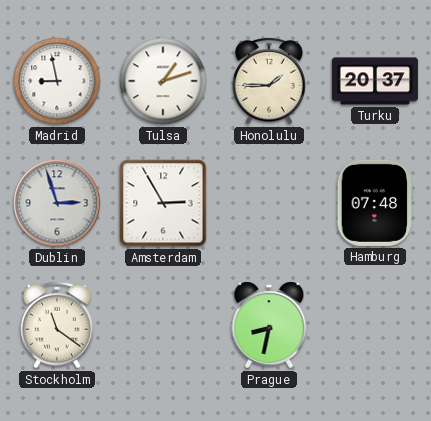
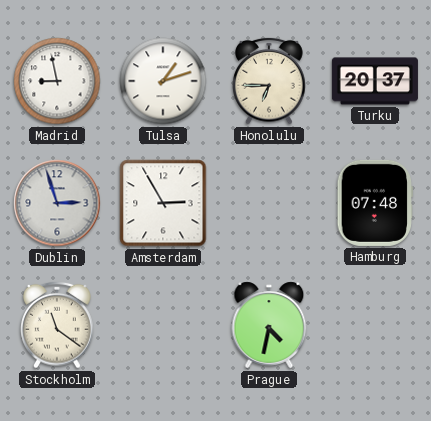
Honolulu: 1:45 -> 6:45 (269, 81)
Prague: 8:32 -> 4:32 (269, 325)
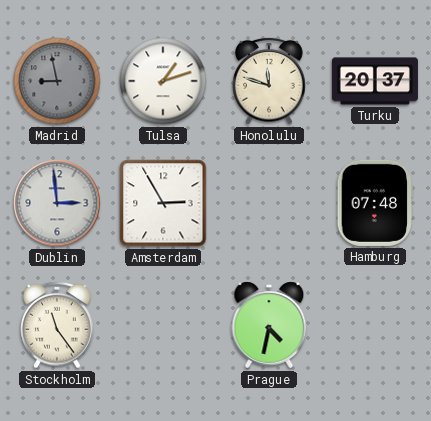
Madrid dial: white -> grey (57, 81)
Honolulu: 6:45 -> 11:48 (269, 81)
Dublin: 2:57 -> 2:59 (57, 203)
Stockholm: 11:21 -> 11:24 (57, 325)
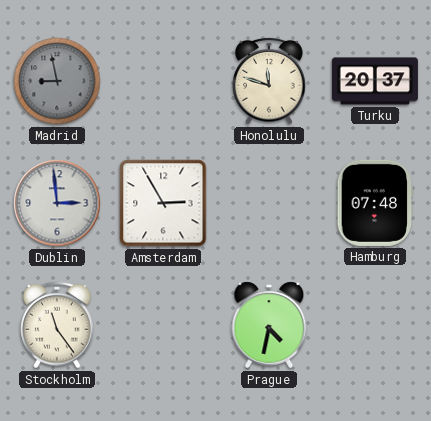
Tulsa: 1:12 -> none (163, 81)
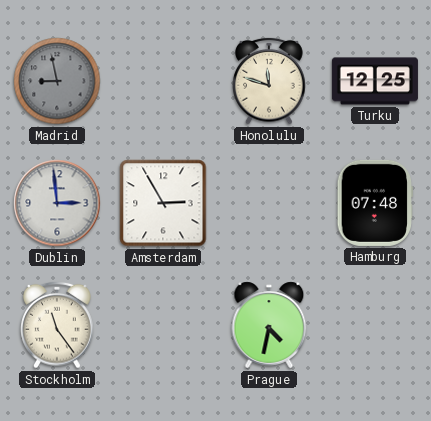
Turku: 20:37 -> 12:25 (375, 81)
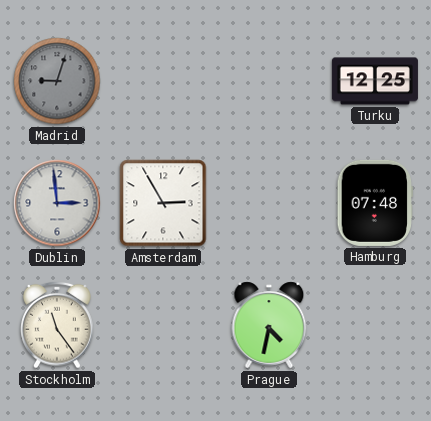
Madrid: 8:58 -> 9:03 (57, 81)
Honolulu: 11:48 -> none (269, 81)
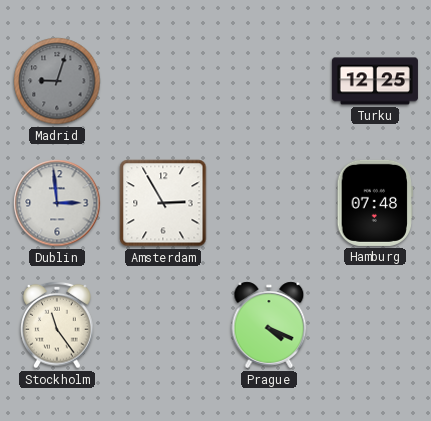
Prague: 4:32 -> 4:19 (269, 325)
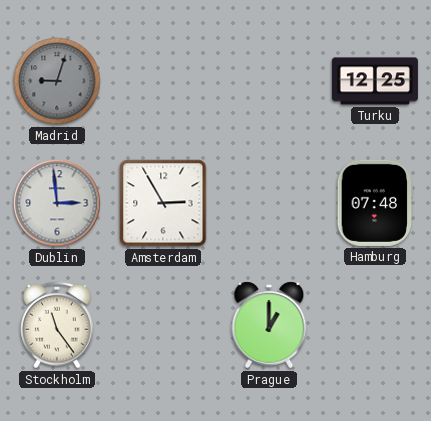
Prague: 4:19 -> 1:00 (269, 325)
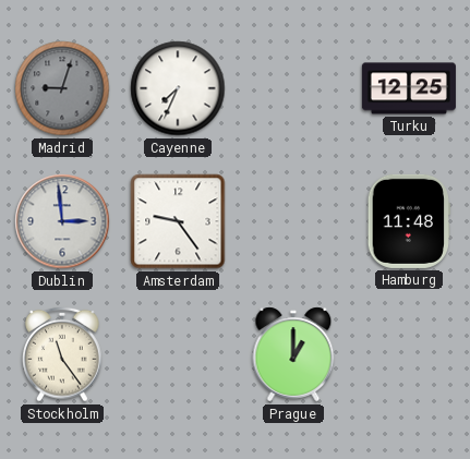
Cayenne: none -> 7:34 (178, 88)
Amsterdam: 2:55 -> 9:24 (178, 221)
Hamburg: 07:48 -> 11:48 (408, 221)
